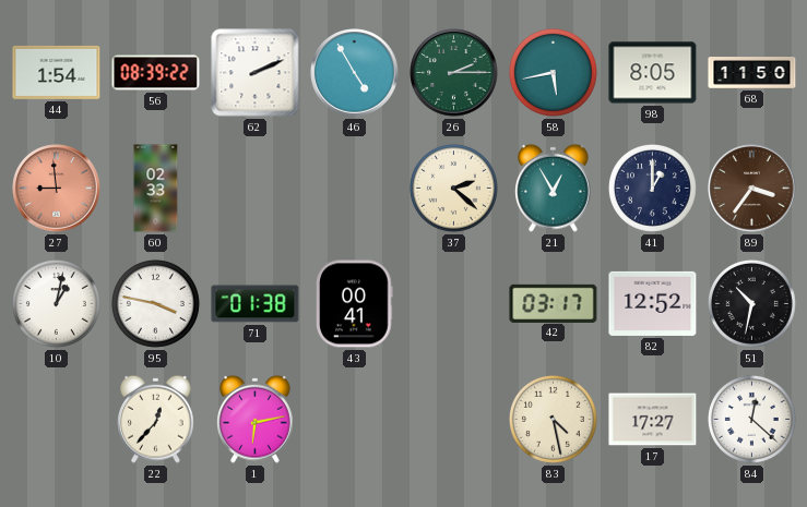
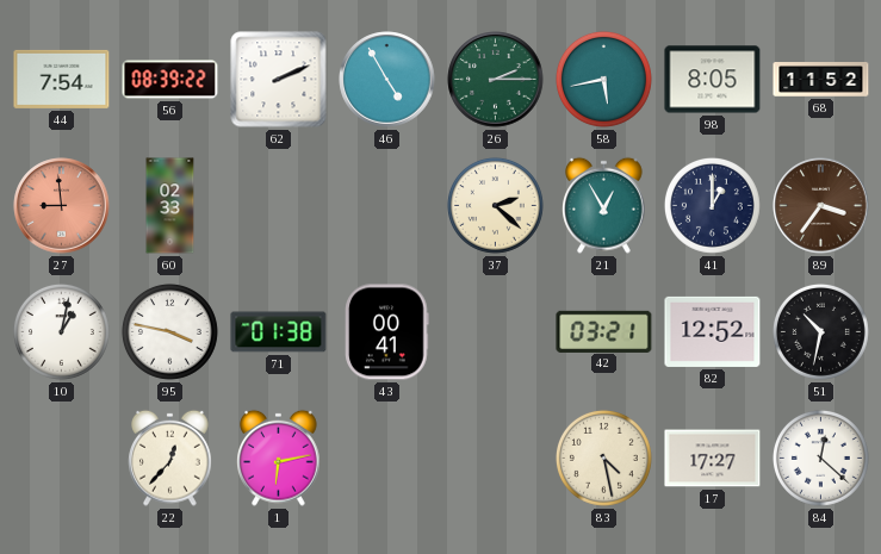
44: 1:54 -> 7:54 (62, 79)
68: 11:50 -> 11:52 (821, 80)
42: 03:17 -> 03:21 (604, 331)
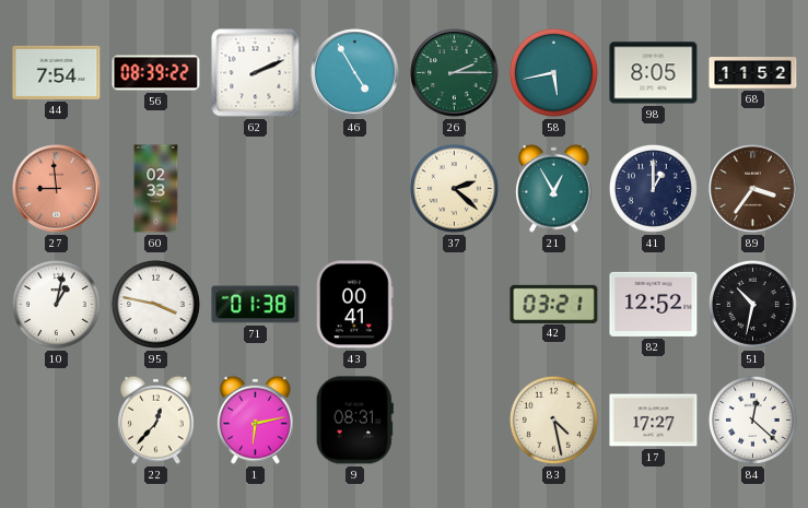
9: none -> 08:31 (354, 421)
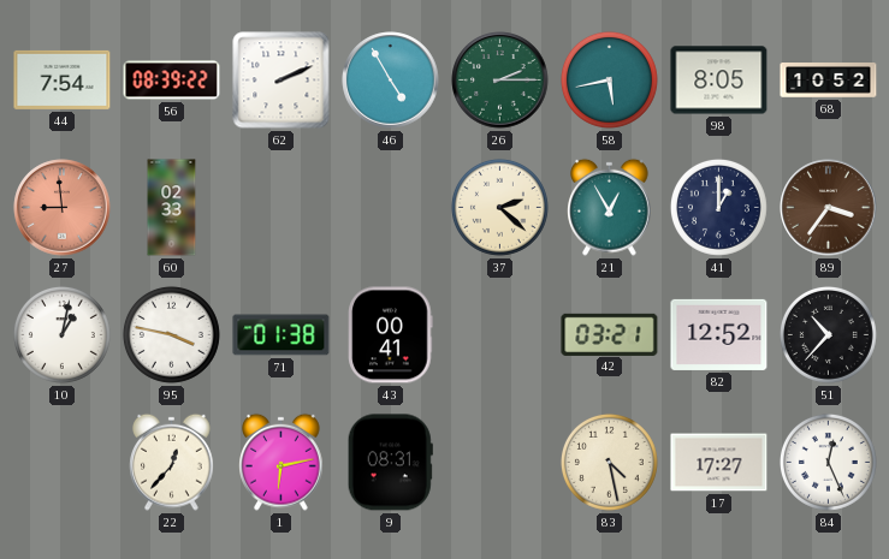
68: 11:52 -> 10:52 (829, 81)
51: 10:32 -> 10:37 (828, 334)
84: 12:22 -> 12:26 (828, 462)
